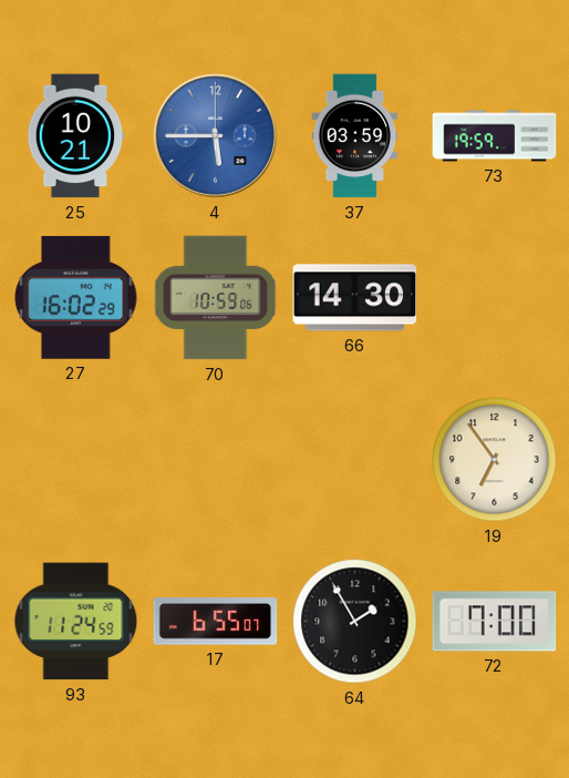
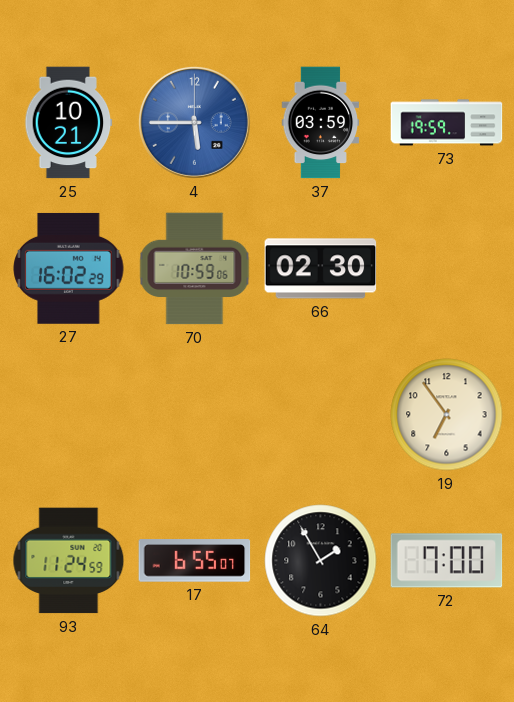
66: 14:30 -> 02:30 (321, 269)
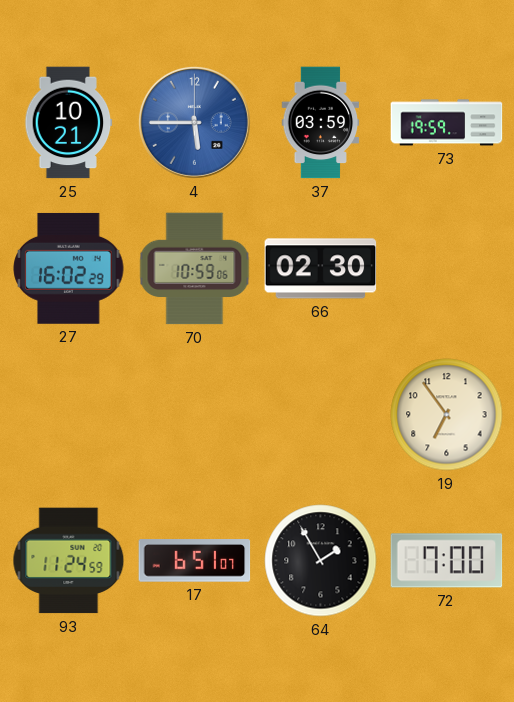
17: 6:55 -> 6:51 (195, 561)
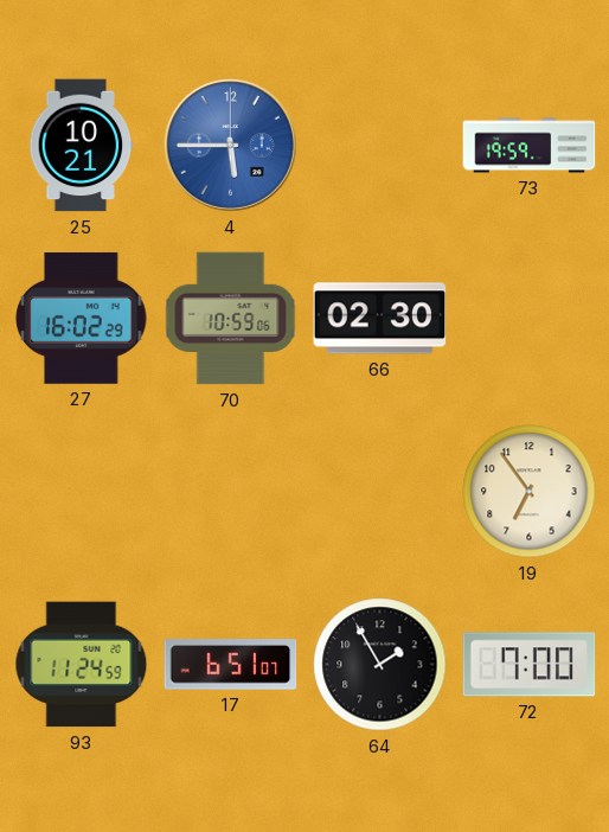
37: 03:59 -> none (321, 123)
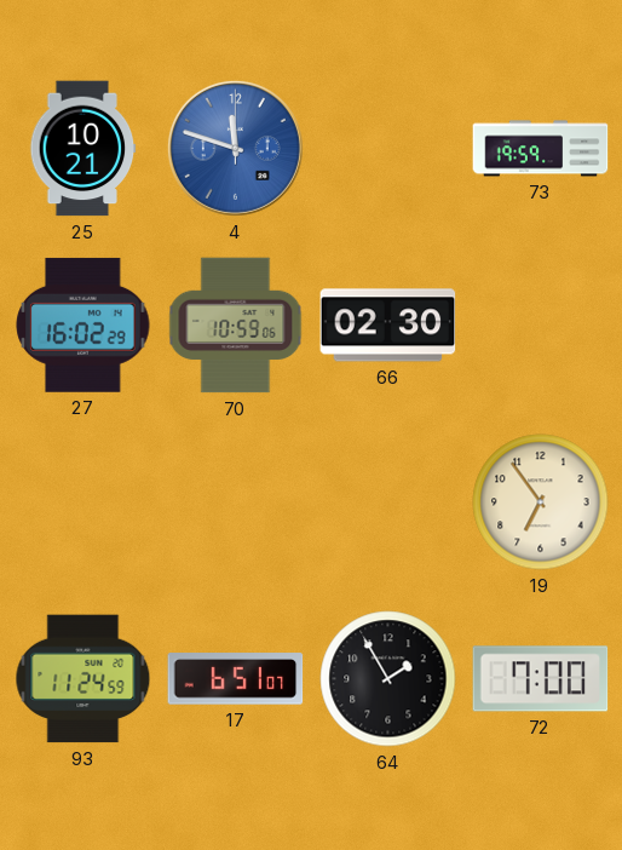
4: 5:45 -> 11:48 (235, 148)
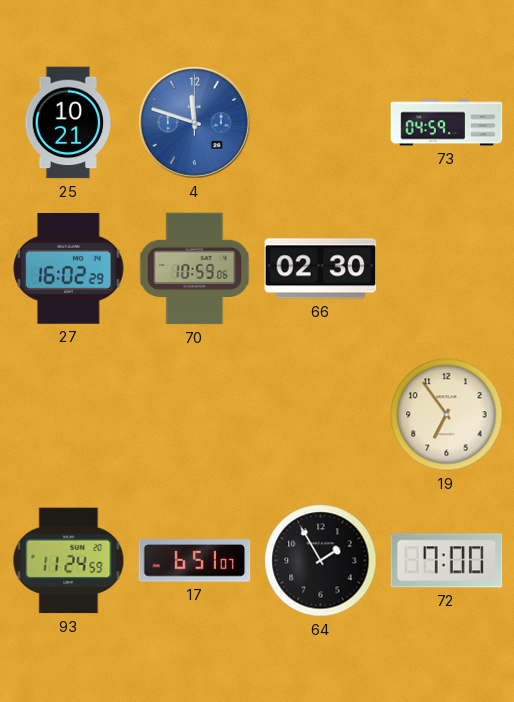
73: 19:59 -> 04:59 (447, 123)
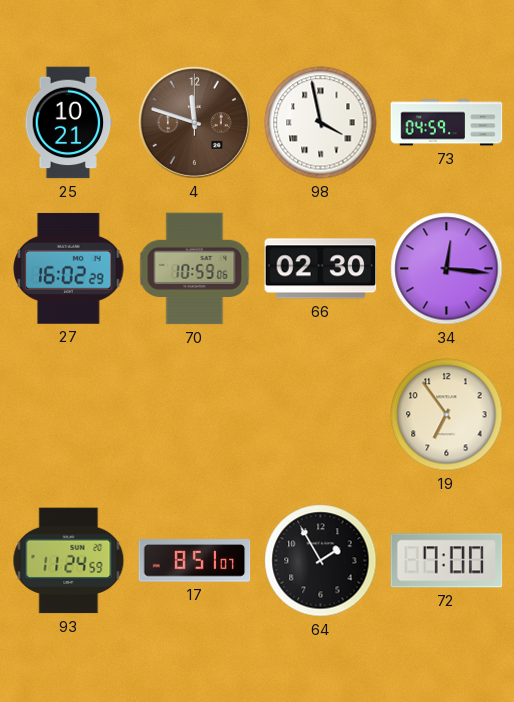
4 dial: blue -> brown (194, 122)
98: none -> 3:58 (321, 123)
34: none -> 12:16 (447, 269)
17: 6:51 -> 8:51 (195, 561)
